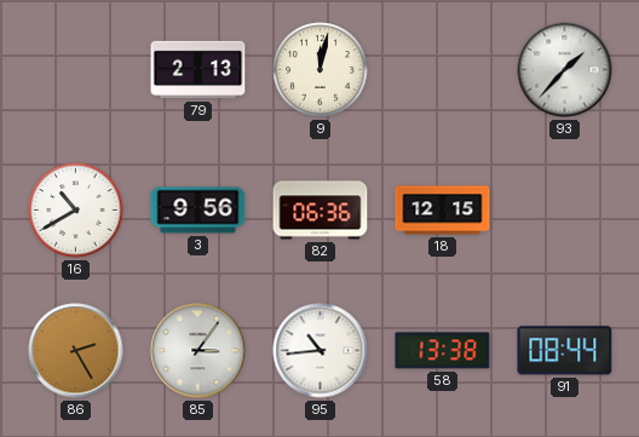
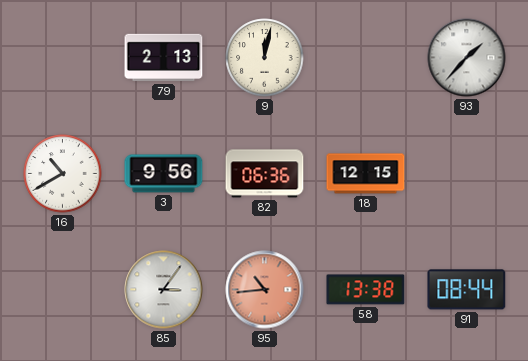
86: 2:25 -> none (76, 351)
95 dial: white -> salmon (265, 290)
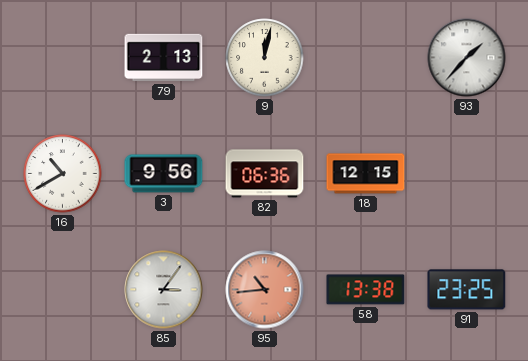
91: 08:44 -> 23:25 (467, 290)
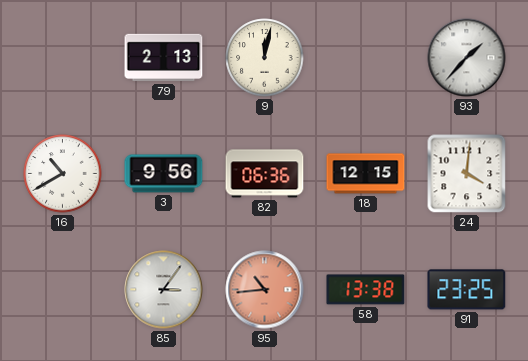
24: none -> 4:01 (467, 174)
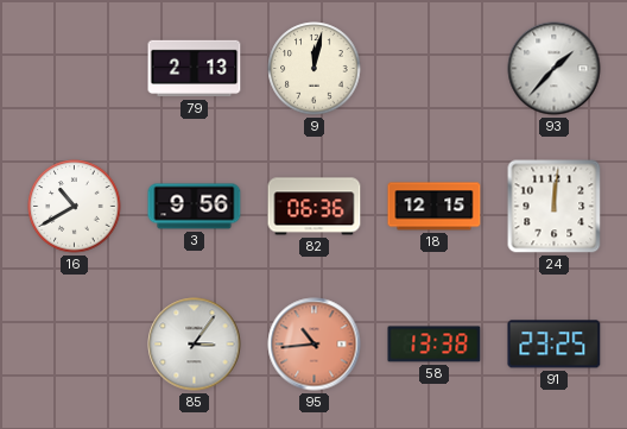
24: 4:01 -> 12:01 (555, 207)
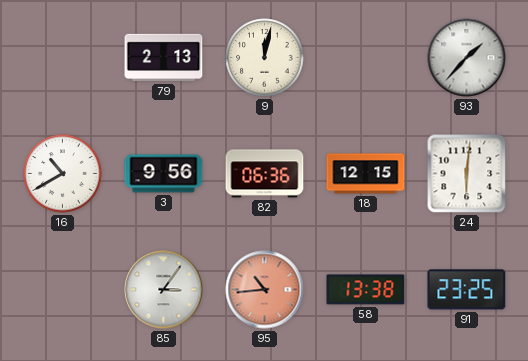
24: 12:01 -> 6:01 (467, 174)
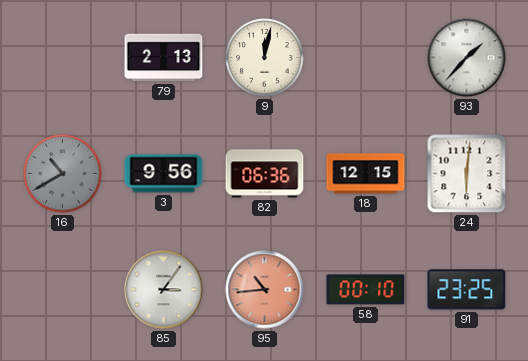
16 dial: white -> grey (63, 174)
58: 13:38 -> 00:10 (366, 290)
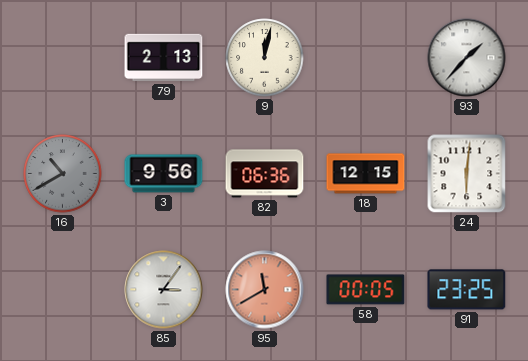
95: 10:44 -> 11:40 (265, 290)
58: 00:10 -> 00:05 (366, 290)
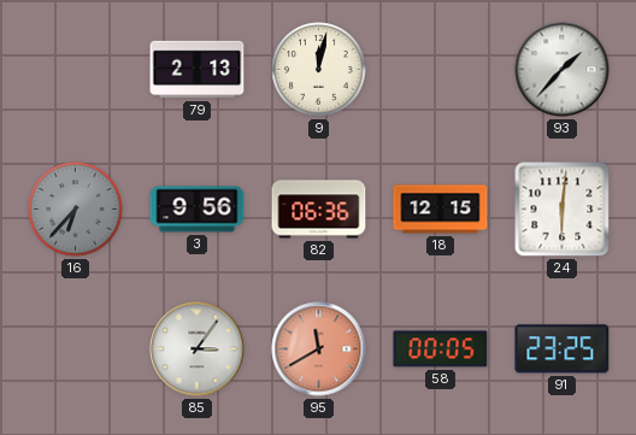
16: 10:40 -> 6:37 (76, 210)
